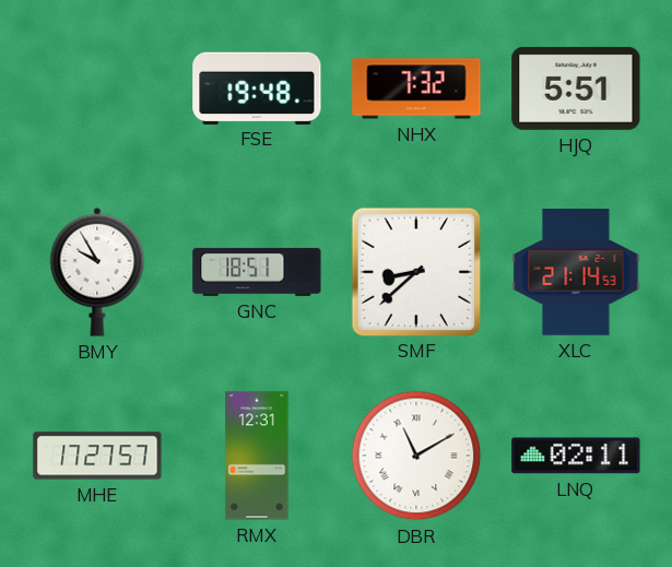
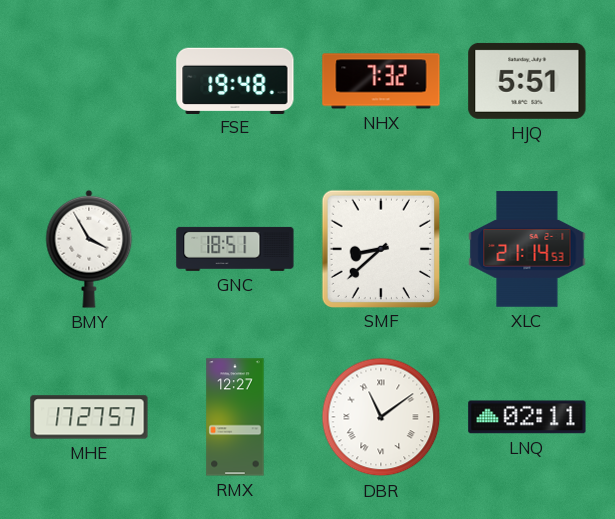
BMY: 9:55 -> 3:55 (89, 249)
RMX: 12:31 -> 12:27 (235, 417)
DBR: 11:10 -> 11:09 (381, 417)
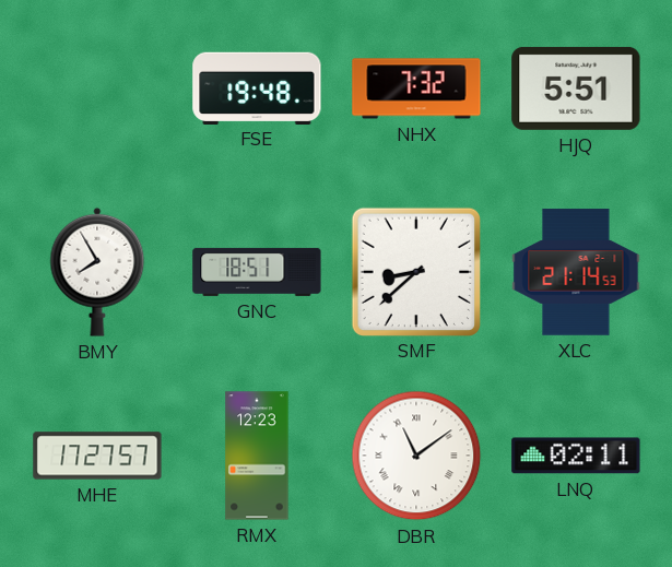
BMY: 3:55 -> 7:55 (97, 272)
RMX: 12:27 -> 12:23 (257, 456)
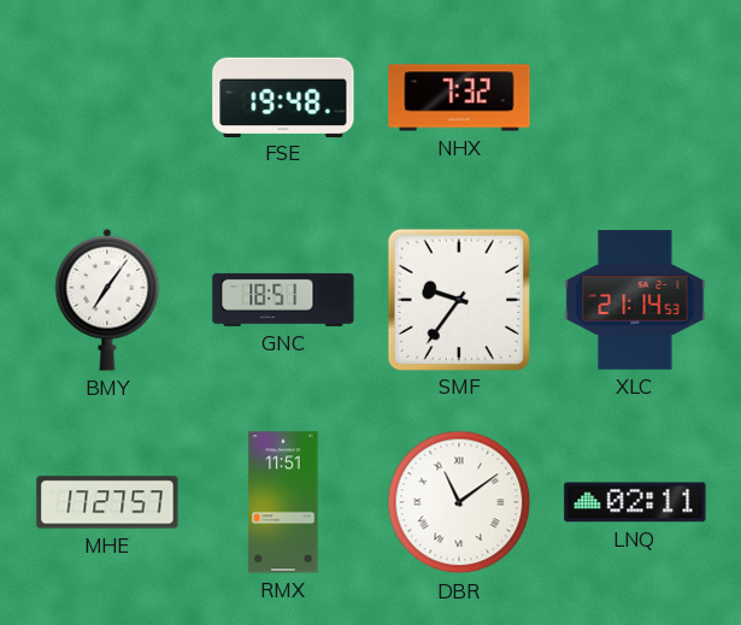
HJQ: 5:51 -> none (576, 88)
BMY: 7:55 -> 7:06 (107, 300)
SMF: 8:38 -> 9:36 (458, 299)
RMX: 12:23 -> 11:51 (283, 502)
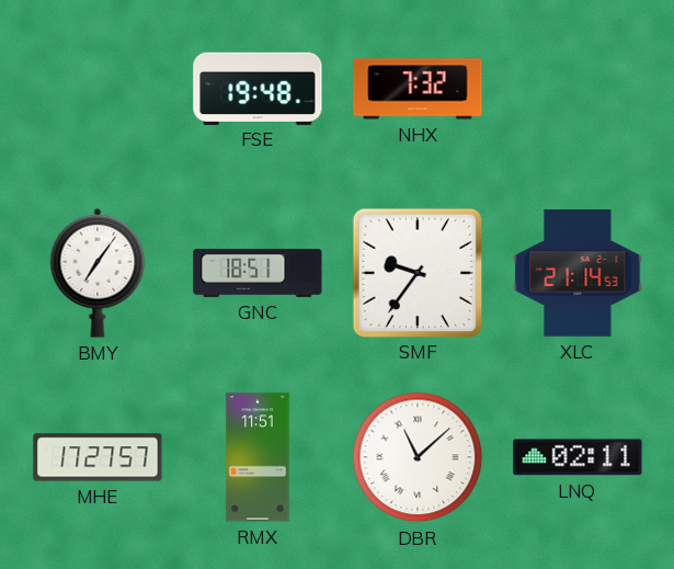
DBR: 11:09 -> 11:08 (418, 457)
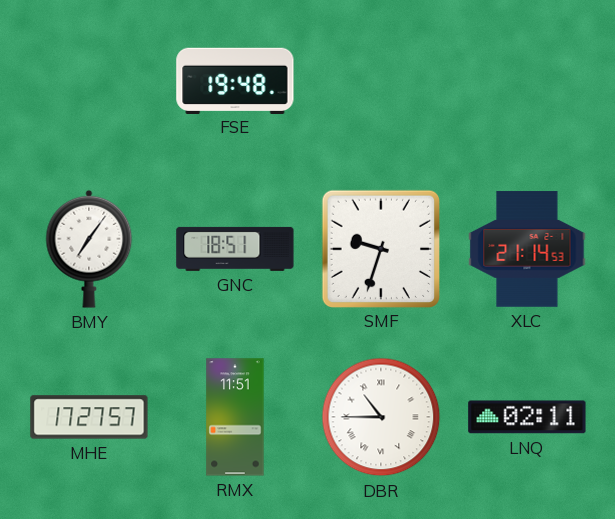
NHX: 7:32 -> none (418, 89)
SMF: 9:36 -> 9:33 (380, 248)
DBR: 11:08 -> 10:45 (381, 417)
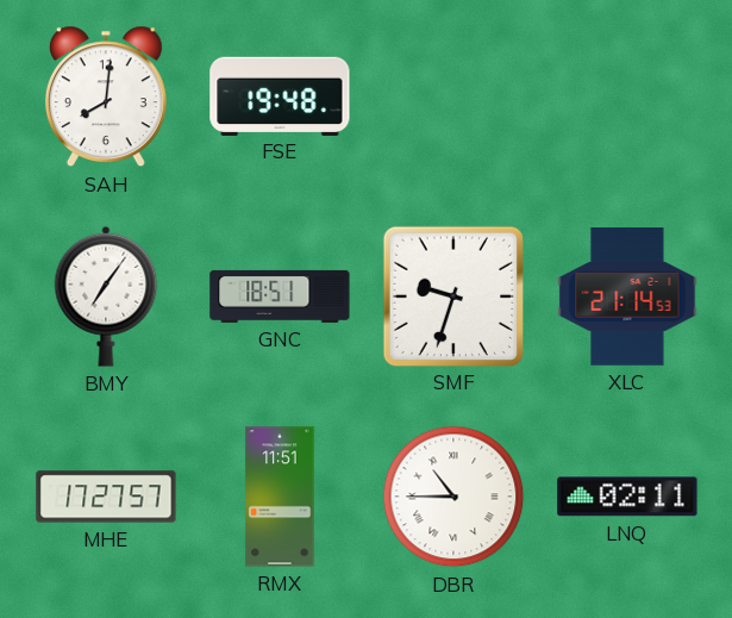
SAH: none -> 8:01 (106, 96)
